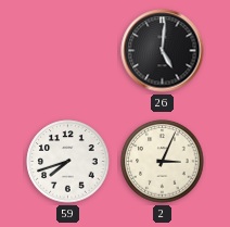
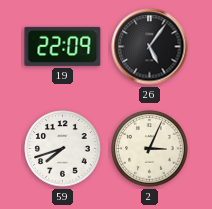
19: none -> 22:09 (63, 46)
26: 5:01 -> 5:06 (150, 47)
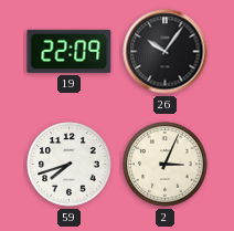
26: 5:06 -> 10:06 (166, 52)
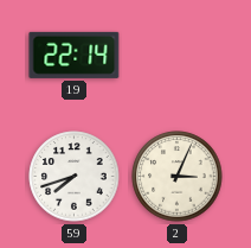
19: 22:09 -> 22:14 (75, 55)
26: 10:06 -> none (166, 52)
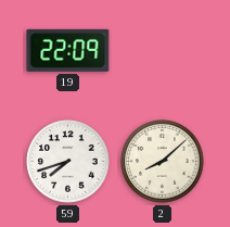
19: 22:14 -> 22:09 (68, 50)
2: 3:04 -> 8:08 (163, 162)
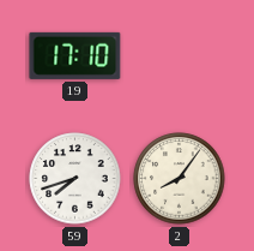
19: 22:09 -> 17:10 (75, 55)
2: 8:08 -> 8:06 (180, 179)
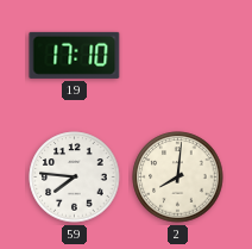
59: 7:42 -> 7:46 (75, 178)
2: 8:06 -> 8:01 (178, 178)
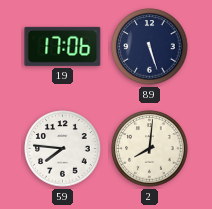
19: 17:10 -> 17:06 (63, 46)
89: none -> 5:27 (150, 47)
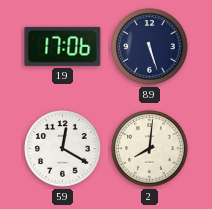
59: 7:46 -> 12:20 (63, 149)
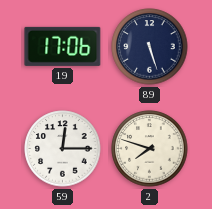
59: 12:20 -> 12:15 (63, 149)
2: 8:01 -> 7:48 (150, 149)
